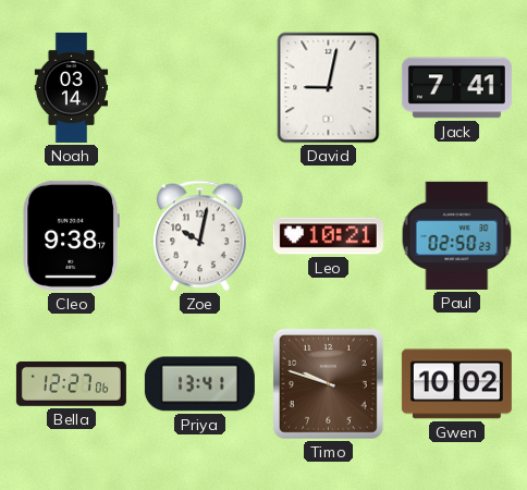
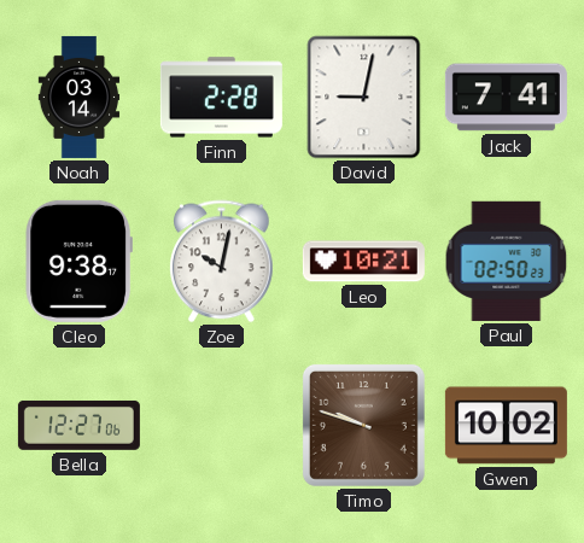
Finn: none -> 2:28 (221, 98)
Priya: 13:41 -> none (199, 384)
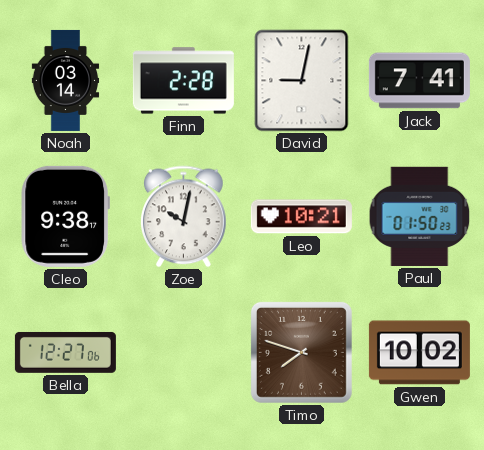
Paul: 02:50 -> 01:50 (420, 216)
Timo: 9:48 -> 7:48 (301, 352)
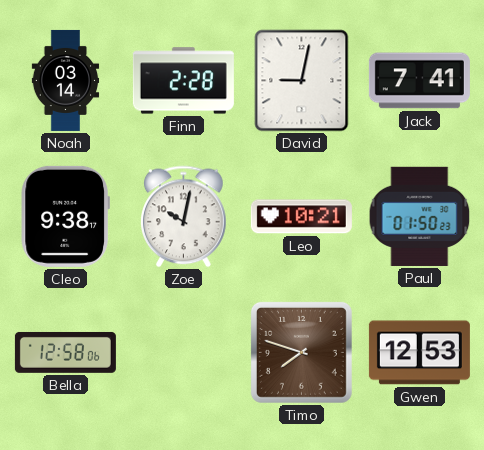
Bella: 12:27 -> 12:58 (65, 352)
Gwen: 10:02 -> 12:53 (419, 353)
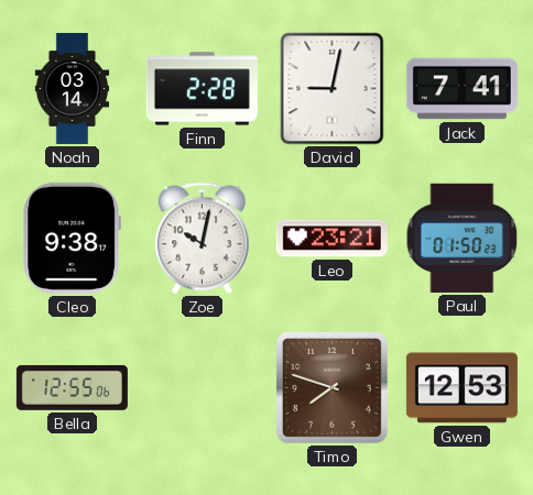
Leo: 10:21 -> 23:21 (331, 239)
Bella: 12:58 -> 12:55 (72, 387)
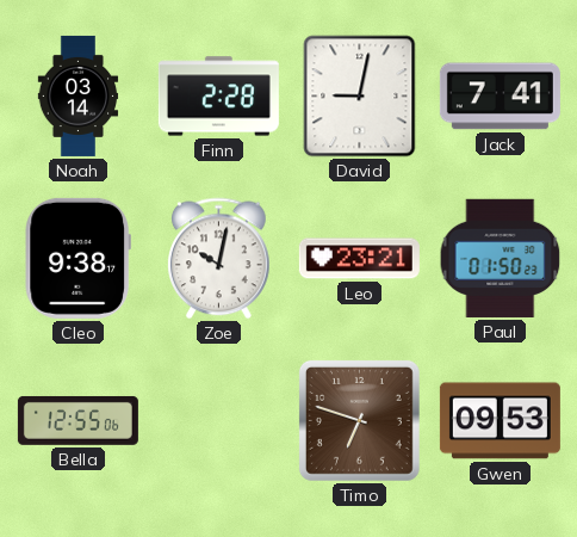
Timo: 7:48 -> 6:48 (359, 420)
Gwen: 12:53 -> 09:53 (500, 421)
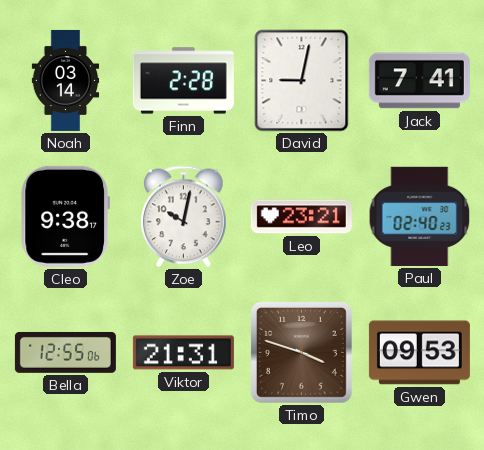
Paul: 01:50 -> 02:40 (420, 216)
Viktor: none -> 21:31 (183, 353)
Timo: 6:48 -> 3:48 (301, 352)
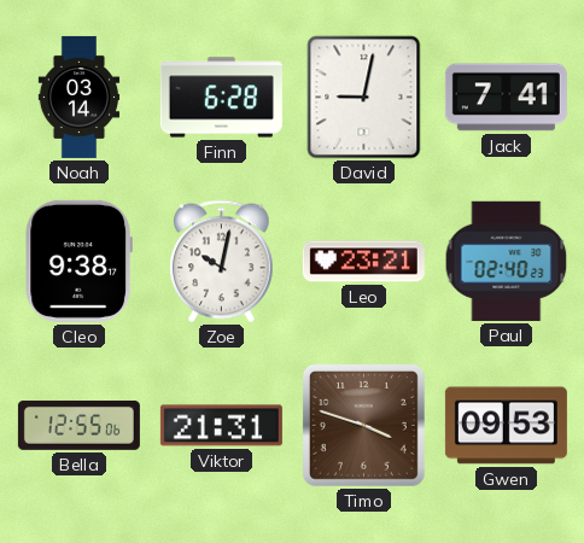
Finn: 2:28 -> 6:28 (221, 98)
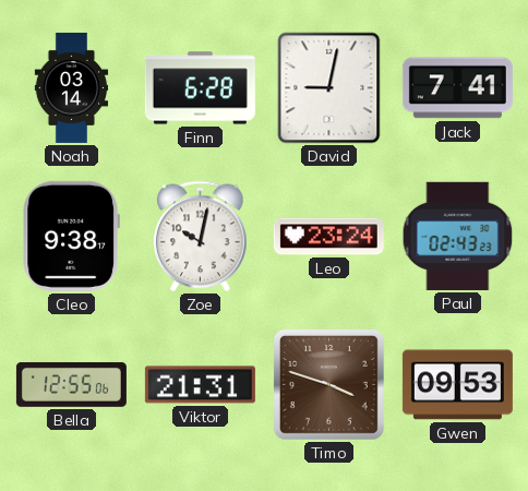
Leo: 23:21 -> 23:24 (328, 237)
Paul: 02:40 -> 02:43 (458, 236)
